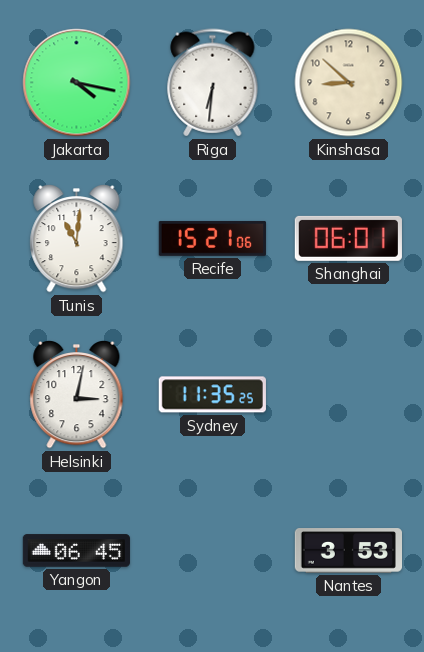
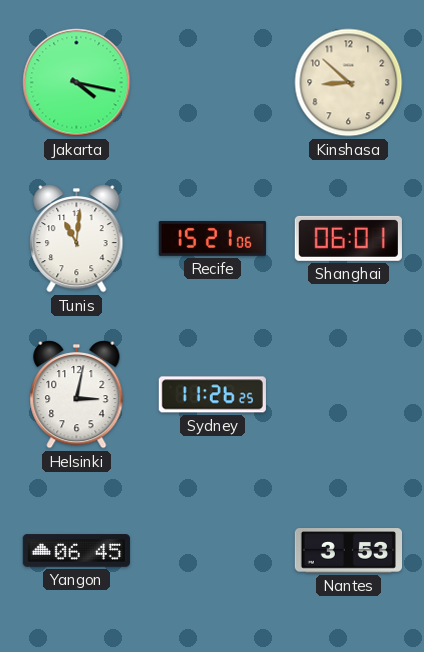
Riga: 6:31 -> none (213, 83)
Sydney: 11:35 -> 11:26 (212, 395)
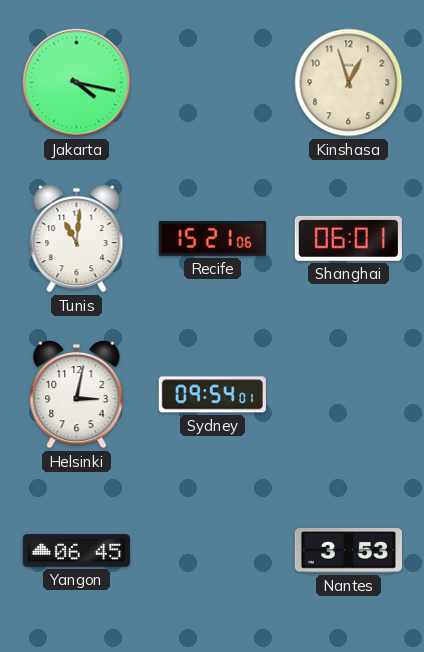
Kinshasa: 8:52 -> 12:57 (349, 83)
Sydney: 11:26 -> 09:54 (212, 395)
